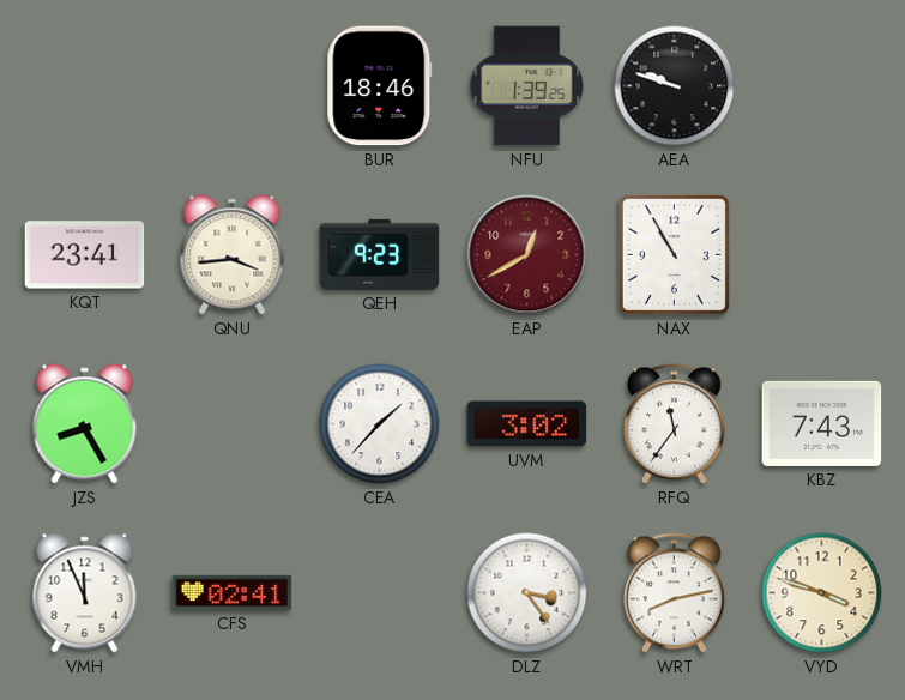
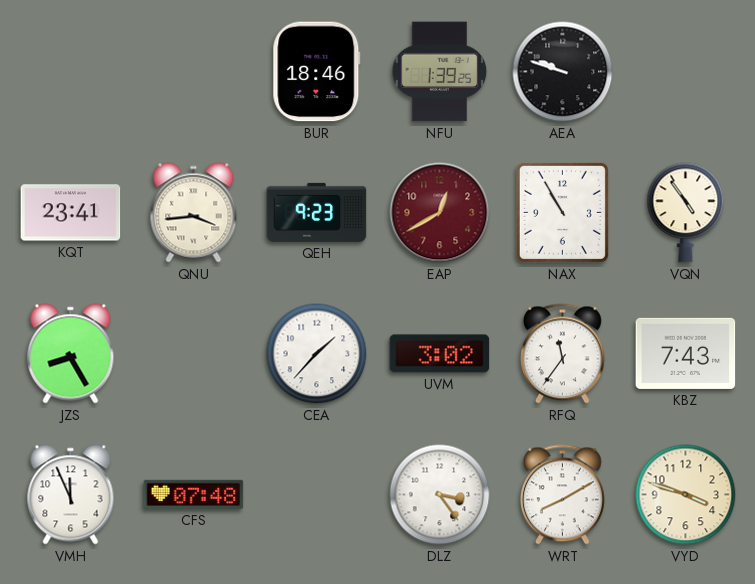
VQN: none -> 4:54 (686, 213)
CFS: 02:41 -> 07:48 (194, 494)
WRT: 8:13 -> 8:10 (562, 495)
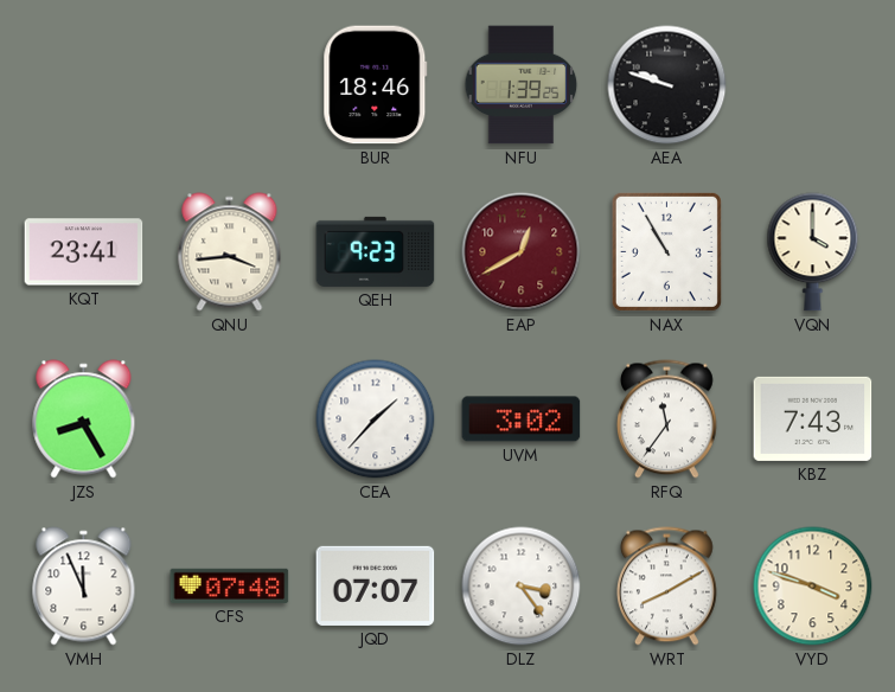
VQN: 4:54 -> 4:00 (813, 252)
JQD: none -> 07:07 (376, 585)
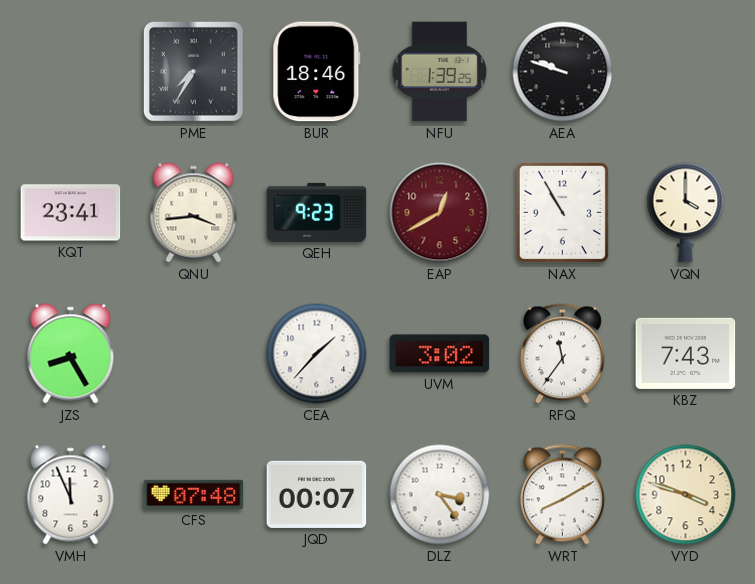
PME: none -> 7:35 (193, 71)
JQD: 07:07 -> 00:07 (317, 494)
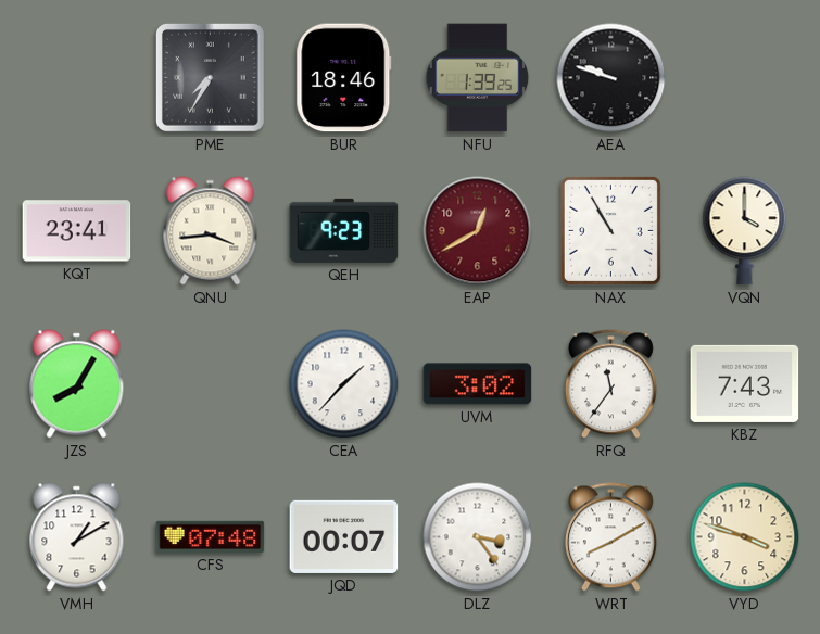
JZS: 8:25 -> 8:05 (77, 384)
VMH: 11:56 -> 1:10 (77, 537)
